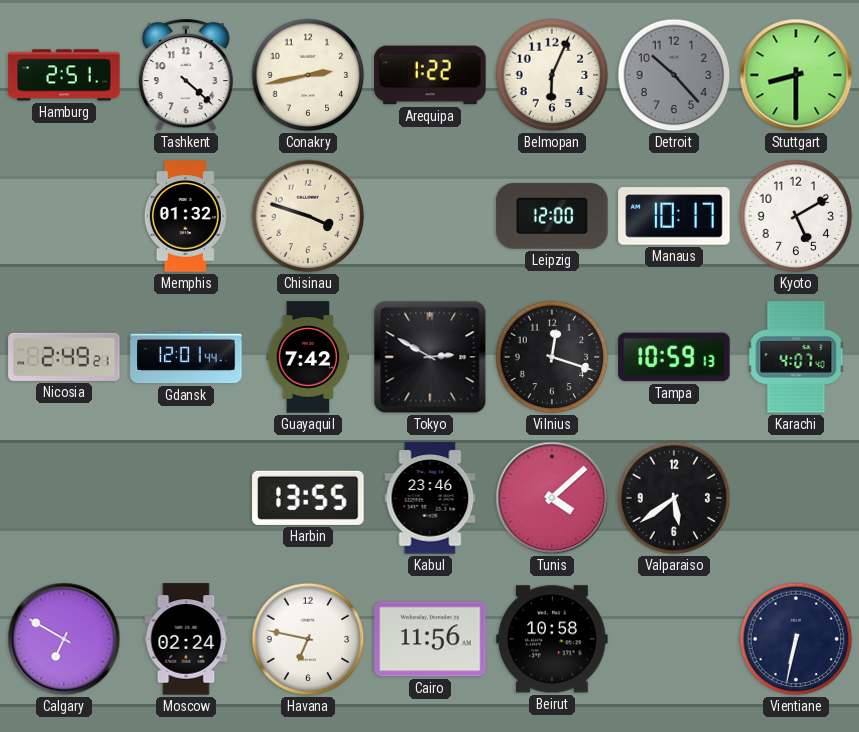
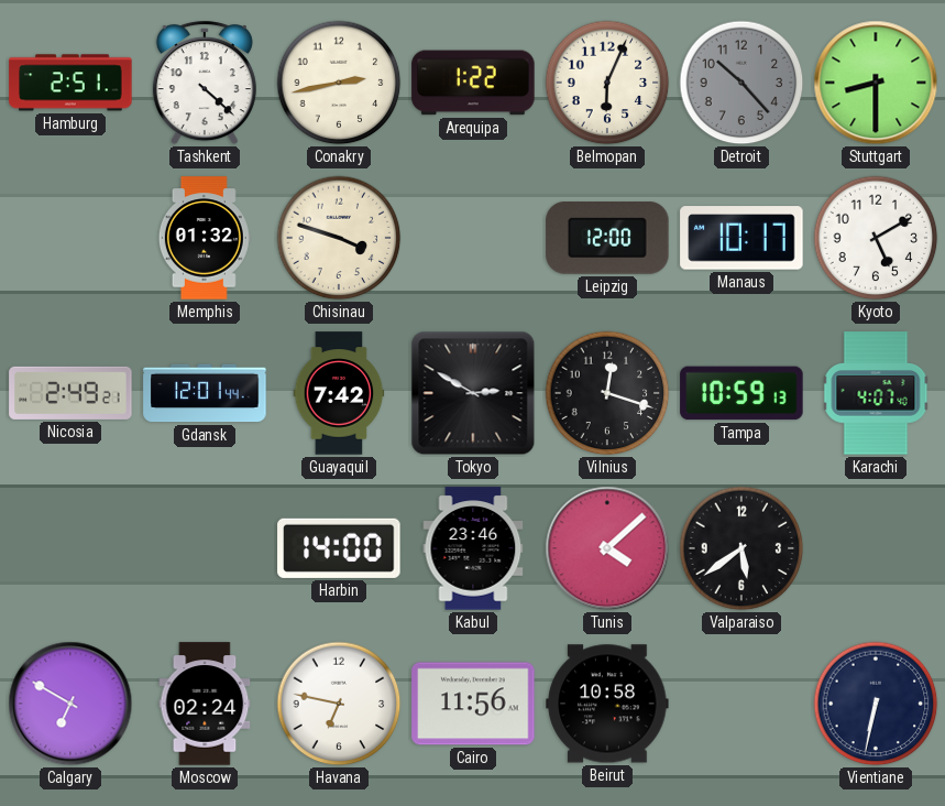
Harbin: 13:55 -> 14:00 (339, 548)
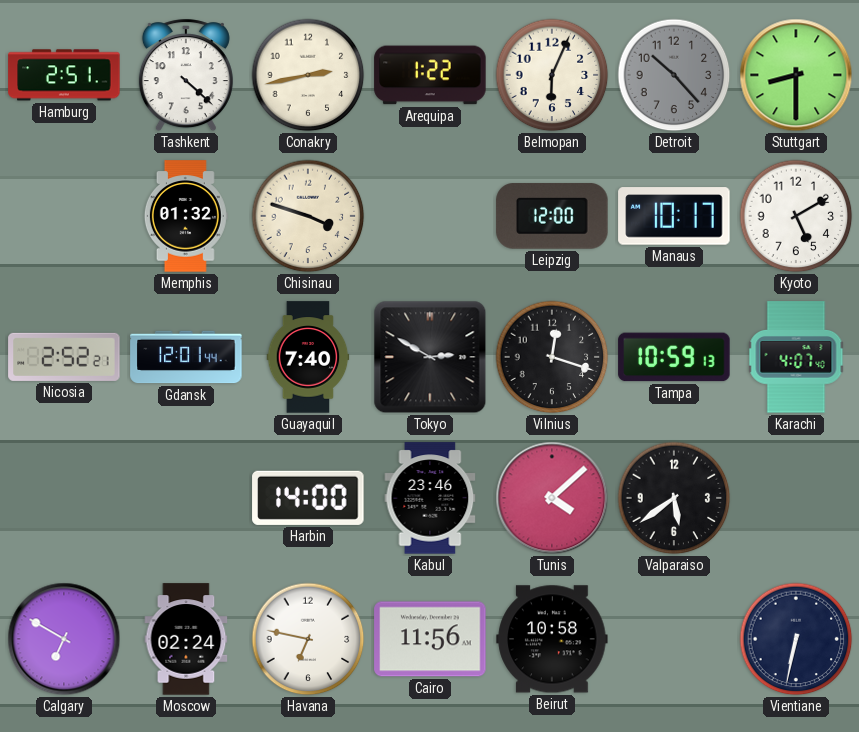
Nicosia: 2:49 -> 2:52 (64, 357)
Guayaquil: 7:42 -> 7:40 (308, 357)
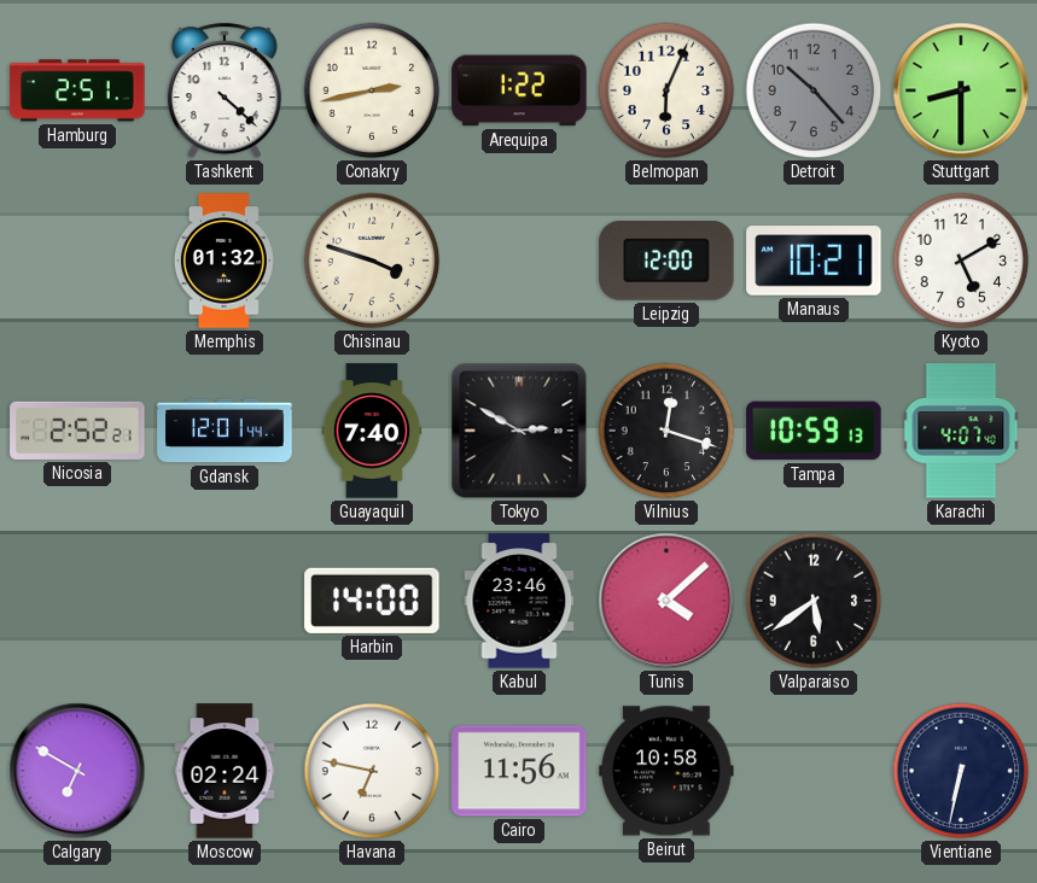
Manaus: 10:17 -> 10:21 (814, 261)
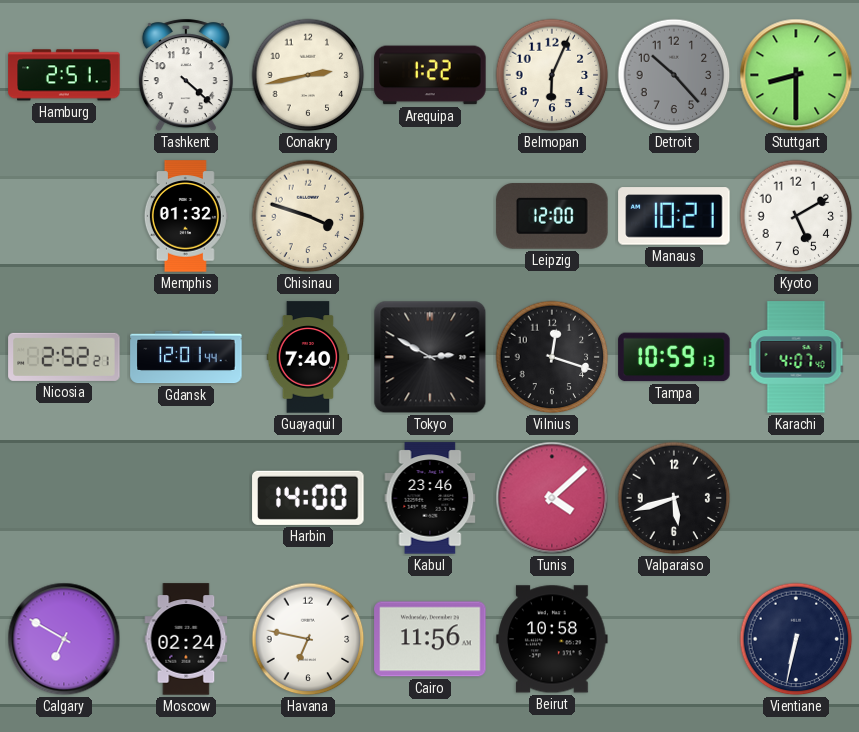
Valparaiso: 5:39 -> 5:42 (674, 498)
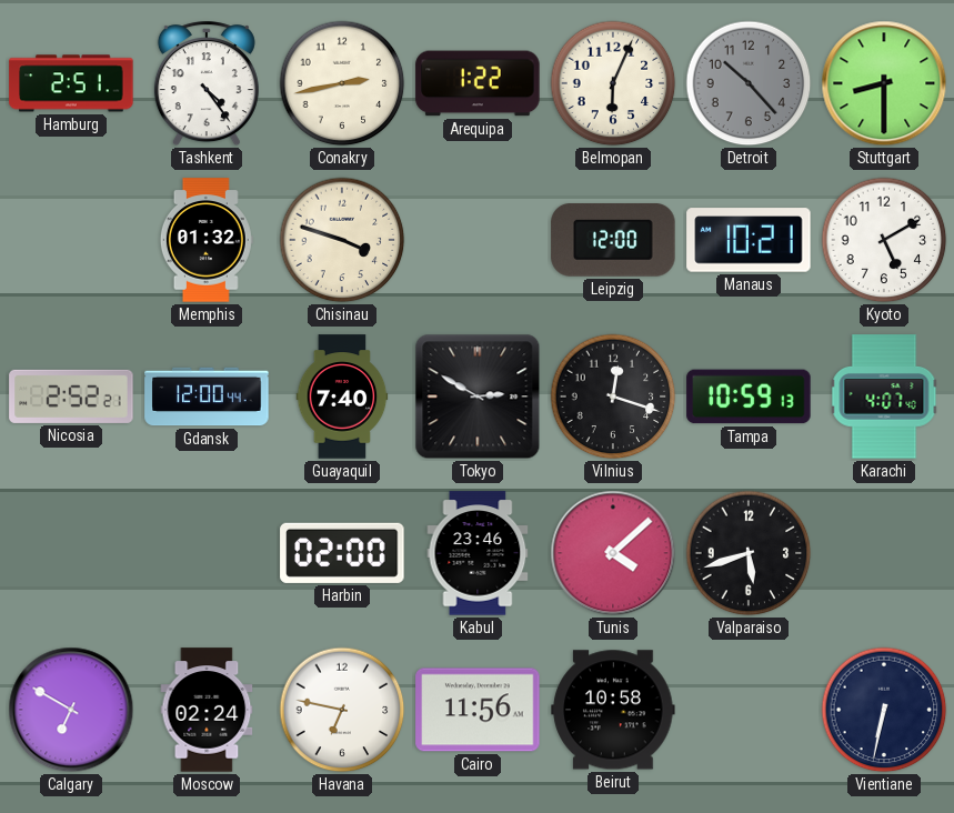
Tashkent: 4:22 -> 4:24 (207, 84)
Gdansk: 12:01 -> 12:00 (207, 397)
Harbin: 14:00 -> 02:00 (342, 553)
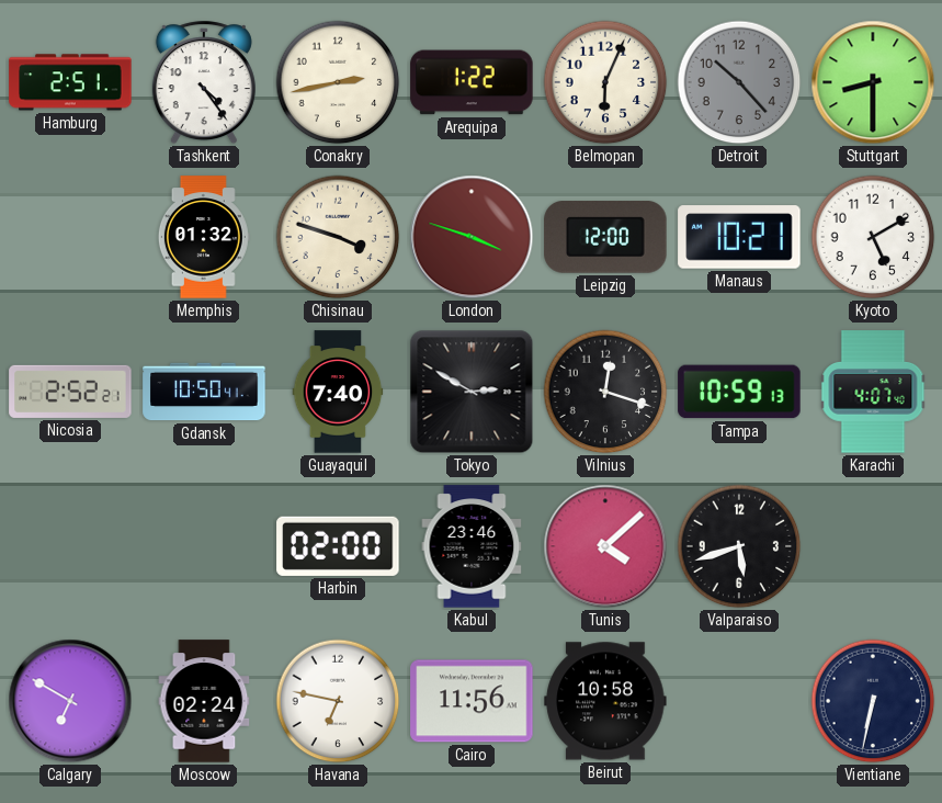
London: none -> 3:48 (472, 237)
Gdansk: 12:00 -> 10:50 (204, 392)
